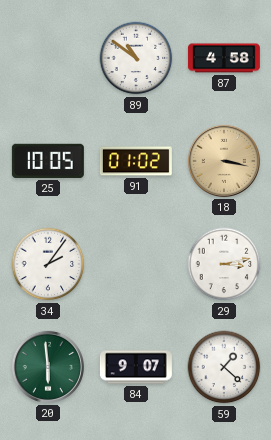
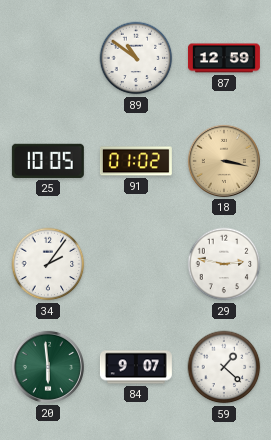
87: 4:58 -> 12:59 (224, 58)
29: 3:13 -> 2:47 (224, 264)
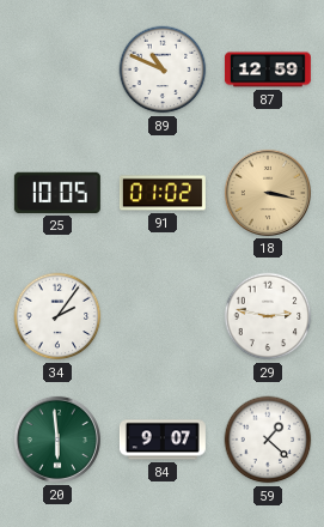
89: 10:51 -> 10:49 (163, 69)
